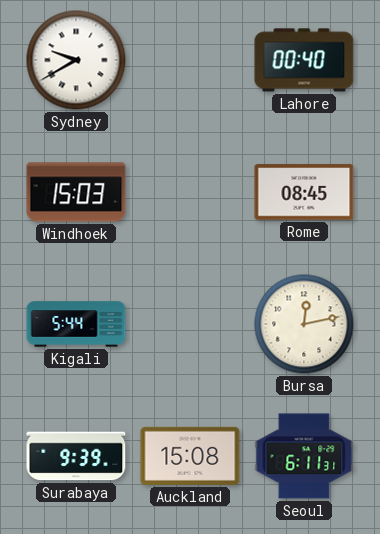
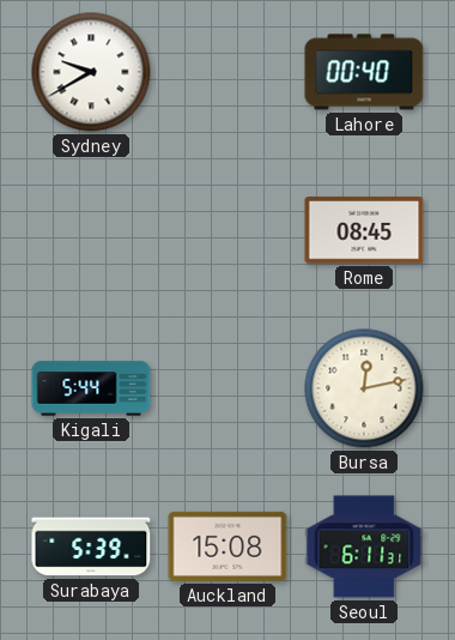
Windhoek: 15:03 -> none (76, 192)
Surabaya: 9:39 -> 5:39 (91, 547)
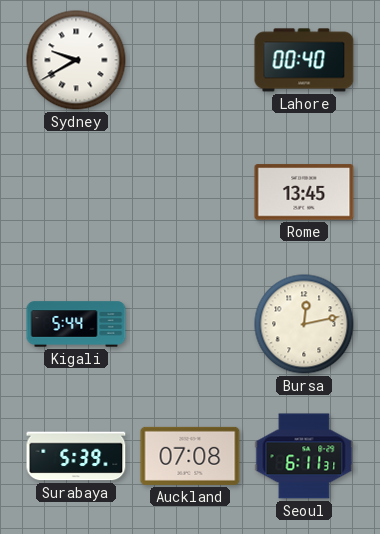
Rome: 08:45 -> 13:45 (304, 192)
Auckland: 15:08 -> 07:08 (190, 456)
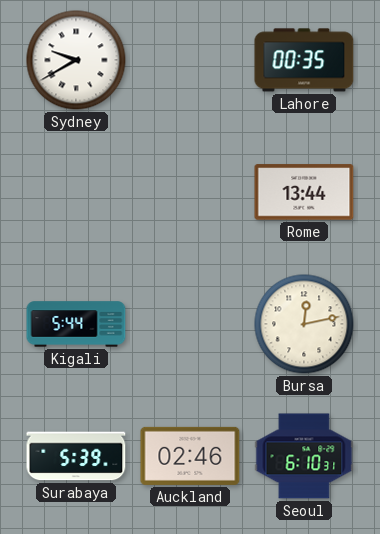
Lahore: 00:40 -> 00:35 (304, 60)
Rome: 13:45 -> 13:44 (304, 192)
Auckland: 07:08 -> 02:46 (190, 456)
Seoul: 6:11 -> 6:10 (304, 456)
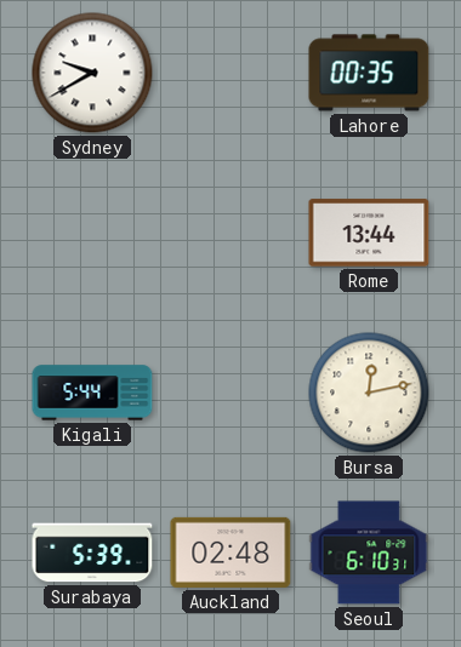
Auckland: 02:46 -> 02:48 (231, 552)
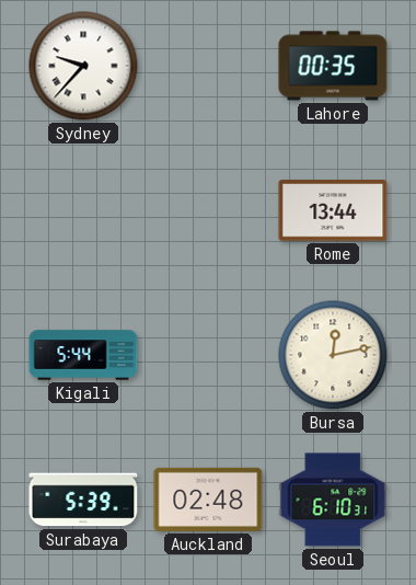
Sydney: 9:40 -> 9:37 (83, 66)
